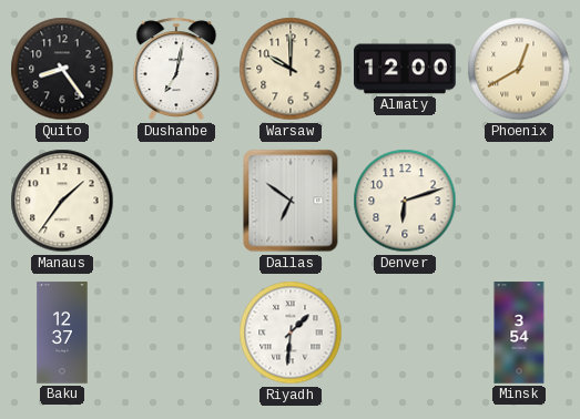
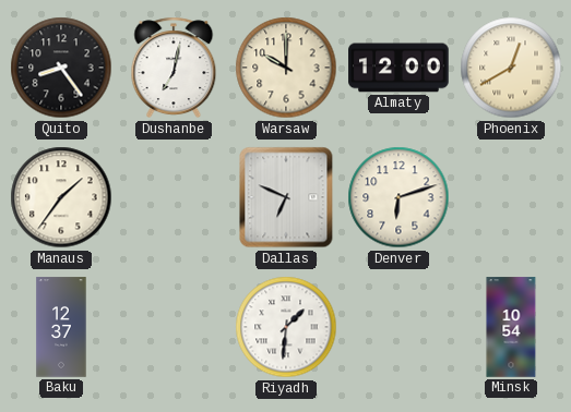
Dallas: 6:51 -> 6:49 (286, 197)
Minsk: 3:54 -> 10:54 (511, 327)
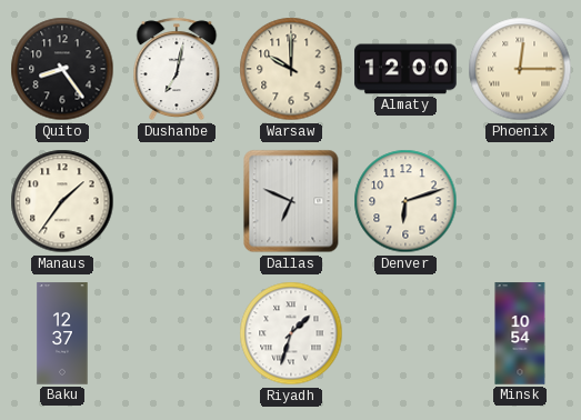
Phoenix: 12:40 -> 12:15 (520, 69)
Riyadh: 1:31 -> 1:33 (291, 333)
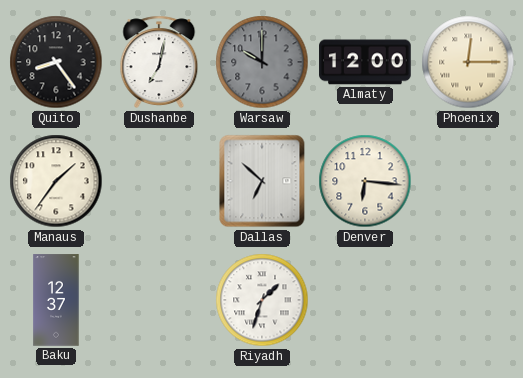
Warsaw dial: cream -> grey (262, 62)
Dallas: 6:49 -> 6:52 (262, 181)
Denver: 6:12 -> 6:16 (365, 181)
Minsk: 10:54 -> none (520, 333)
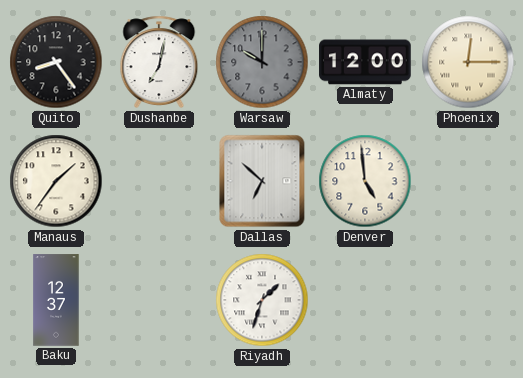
Denver: 6:16 -> 4:59 (365, 181)
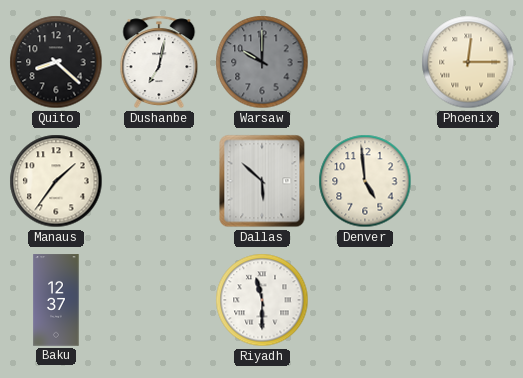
Quito: 8:24 -> 8:22 (56, 62)
Almaty: 12:00 -> none (365, 62)
Dallas: 6:52 -> 5:52 (262, 181)
Riyadh: 1:33 -> 11:30 (262, 300)
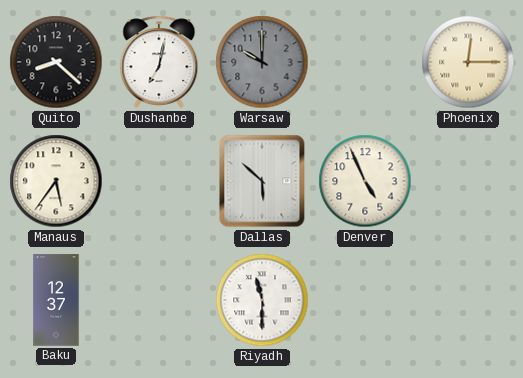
Manaus: 1:36 -> 5:36 (56, 181)
Denver: 4:59 -> 4:56 (365, 181)
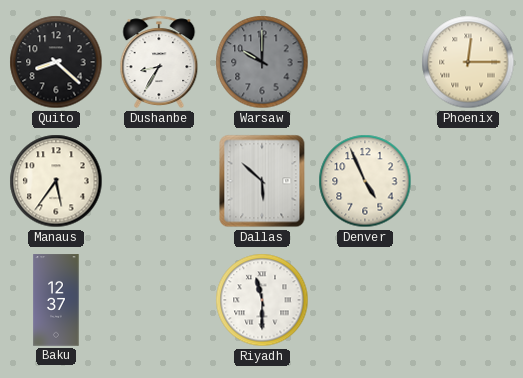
Dushanbe: 7:02 -> 8:35 (159, 62)
